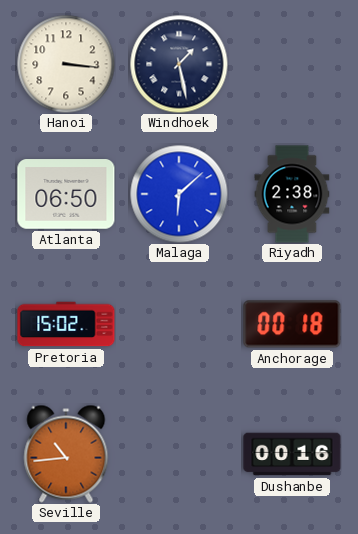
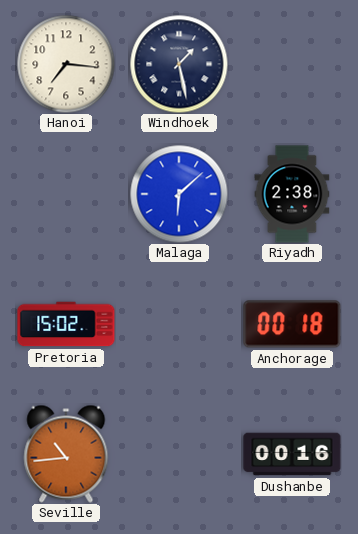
Hanoi: 3:16 -> 7:16 (66, 64)
Atlanta: 06:50 -> none (66, 194)
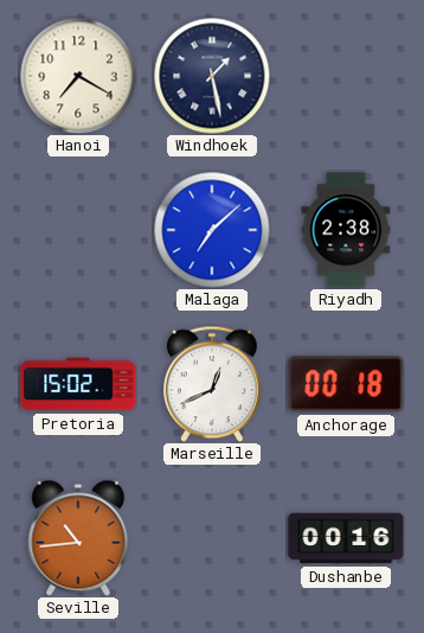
Hanoi: 7:16 -> 7:20 (78, 76)
Malaga: 6:08 -> 7:08 (212, 230)
Marseille: none -> 12:41 (213, 384)
